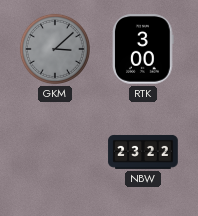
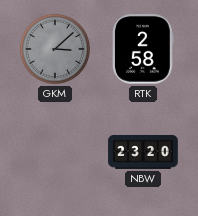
RTK: 3:00 -> 2:58 (143, 49)
NBW: 23:22 -> 23:20 (143, 152)
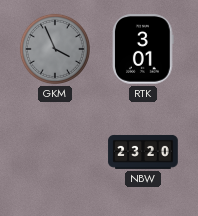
GKM: 3:08 -> 3:56 (55, 49)
RTK: 2:58 -> 3:01 (143, 49)
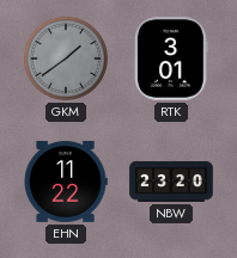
GKM: 3:56 -> 1:39 (66, 59)
EHN: none -> 11:22 (66, 183)
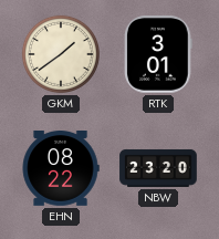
GKM dial: grey -> cream (61, 54)
EHN: 11:22 -> 08:22 (61, 169)
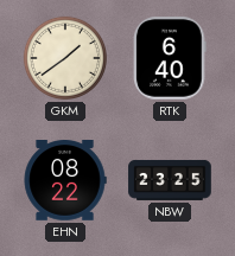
RTK: 3:01 -> 6:40 (170, 58)
NBW: 23:20 -> 23:25 (170, 180)
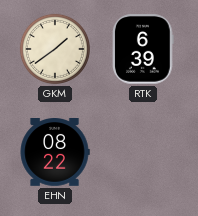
RTK: 6:40 -> 6:39 (143, 49)
NBW: 23:25 -> none (170, 180)
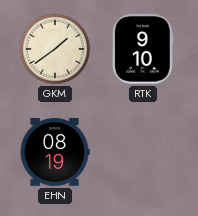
RTK: 6:39 -> 9:10 (143, 49)
EHN: 08:22 -> 08:19 (55, 153)
